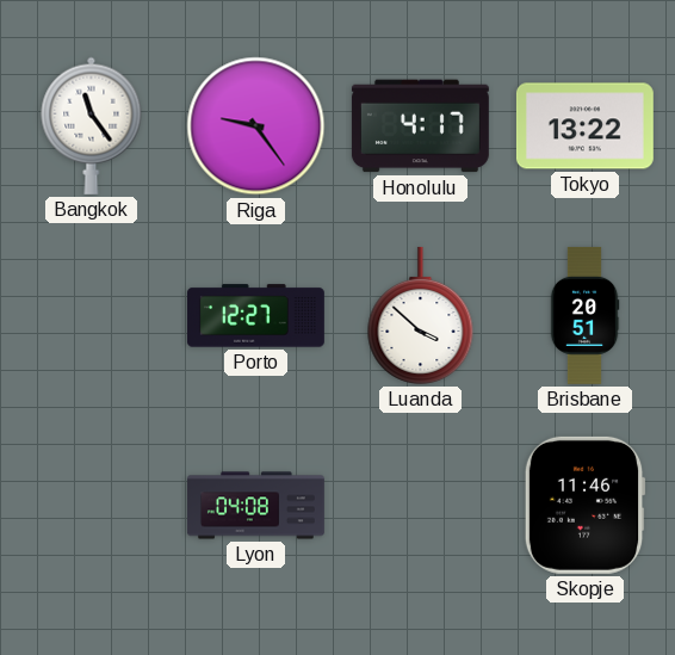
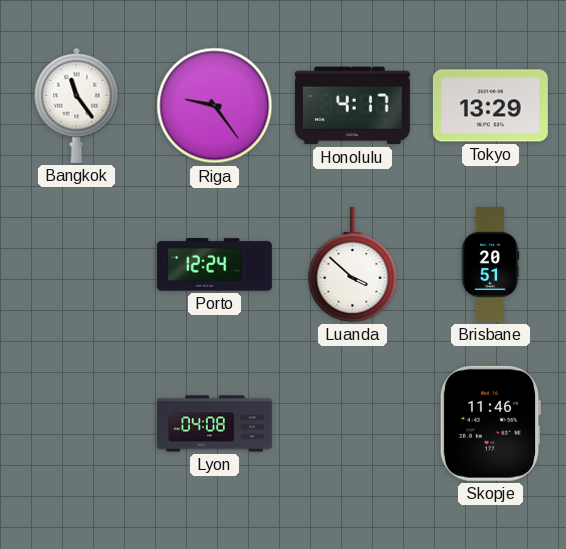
Tokyo: 13:22 -> 13:29 (490, 106)
Porto: 12:27 -> 12:24 (214, 265)
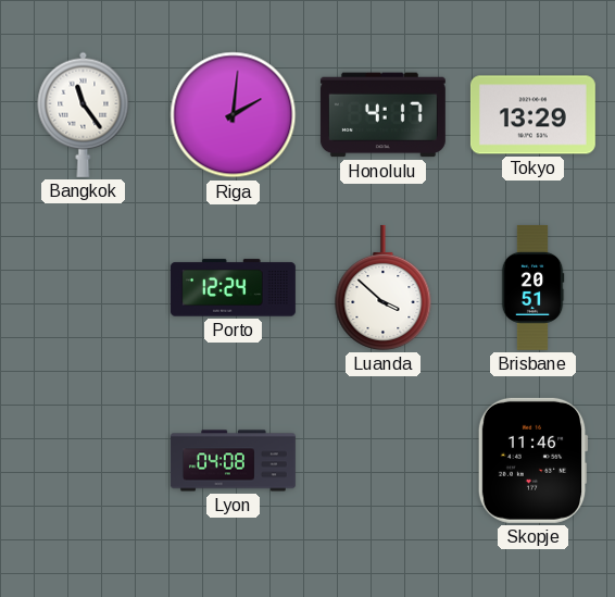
Riga: 9:24 -> 2:01 (234, 115)
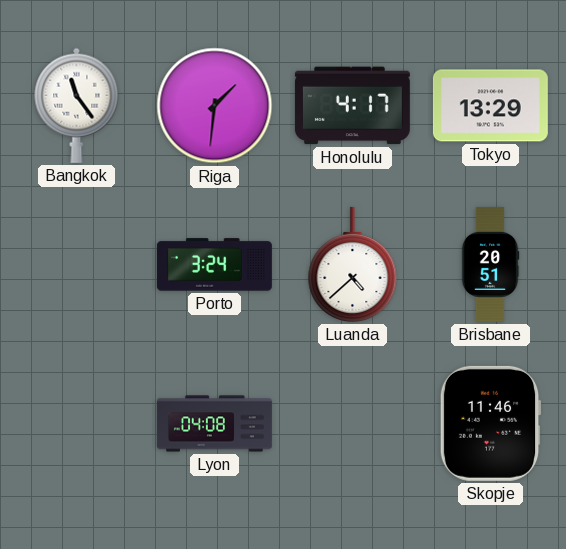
Riga: 2:01 -> 1:31 (215, 106)
Porto: 12:24 -> 3:24 (214, 265)
Luanda: 3:52 -> 4:38 (353, 264)
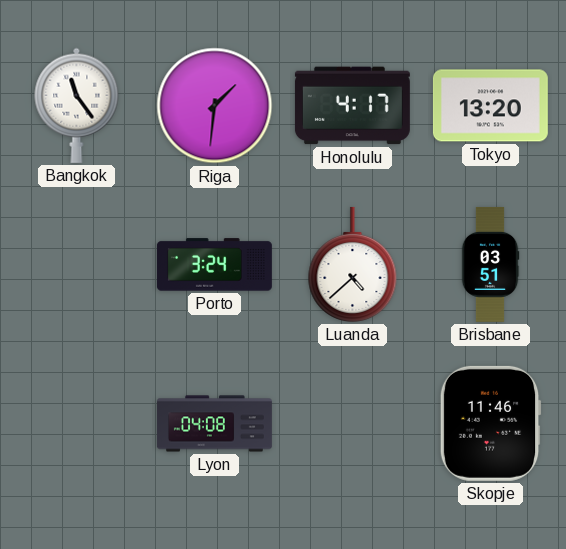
Tokyo: 13:29 -> 13:20 (490, 106)
Brisbane: 20:51 -> 03:51 (490, 264)
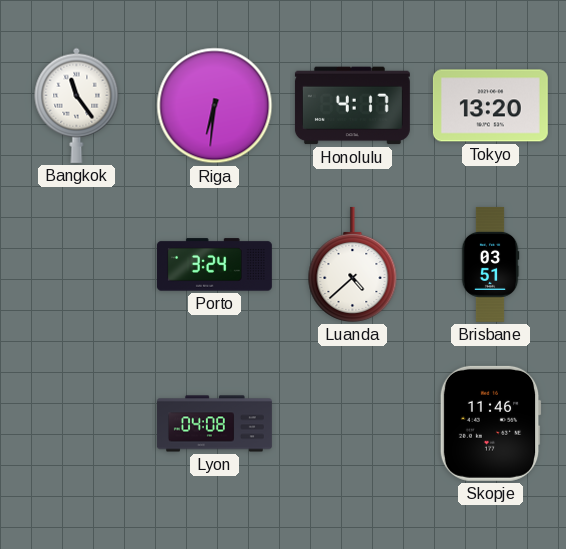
Riga: 1:31 -> 6:31 (215, 106)
